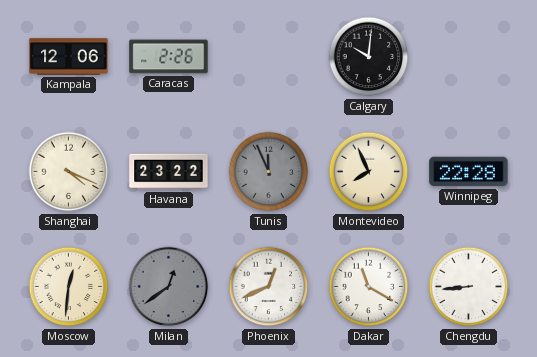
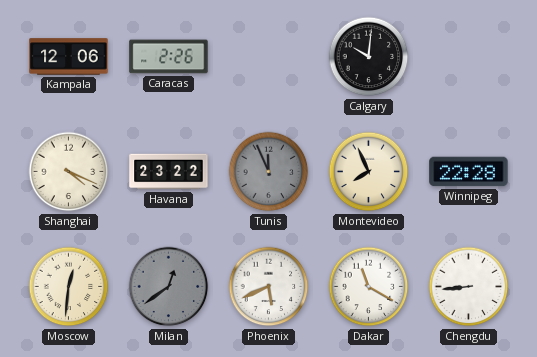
Phoenix: 12:41 -> 5:41 (269, 287)
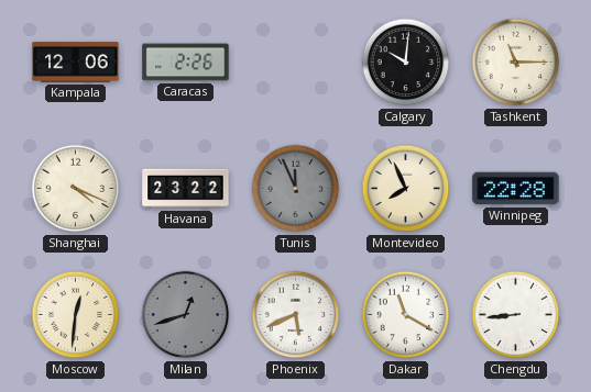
Tashkent: none -> 11:15 (516, 63)
Milan: 12:39 -> 12:42 (186, 315)
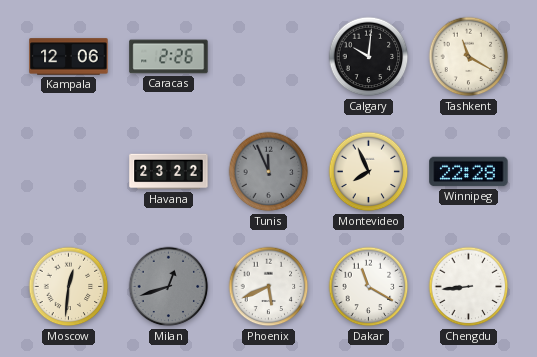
Tashkent: 11:15 -> 11:20 (469, 57)
Shanghai: 4:19 -> none (76, 189)
